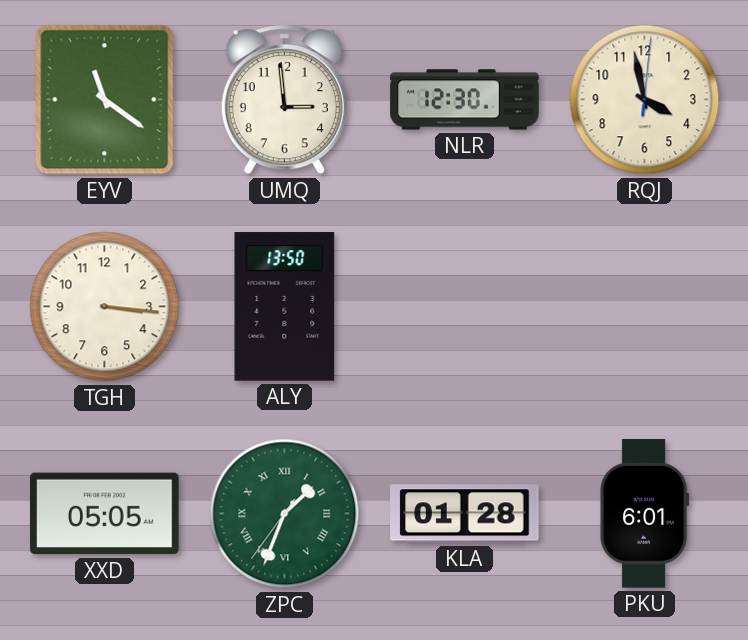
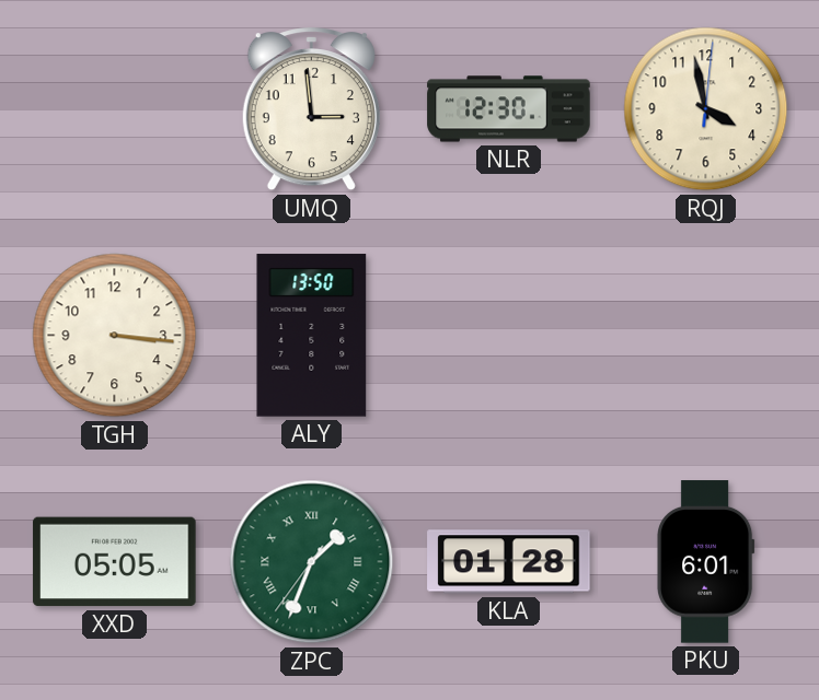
EYV: 11:21 -> none (105, 100)
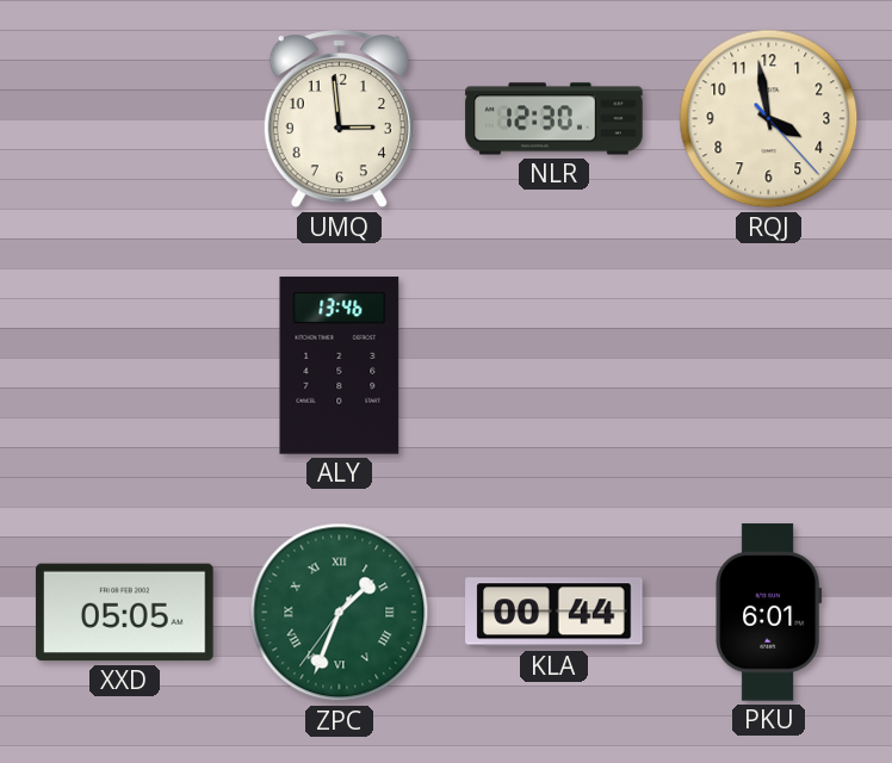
RQJ: 3:58:01 -> 3:58:23 (769, 119)
TGH: 3:16 -> none (115, 336)
ALY: 13:50 -> 13:46 (340, 366)
KLA: 01:28 -> 00:44 (555, 613)
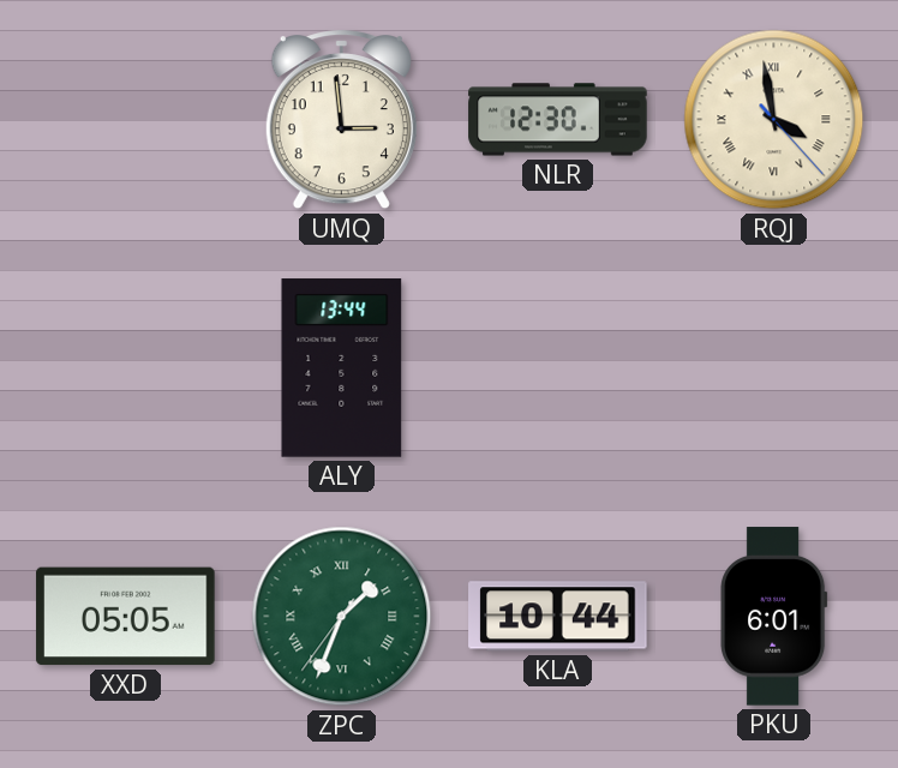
RQJ numerals: Arabic -> Roman (774, 120)
ALY: 13:46 -> 13:44 (342, 368)
KLA: 00:44 -> 10:44 (558, 617)
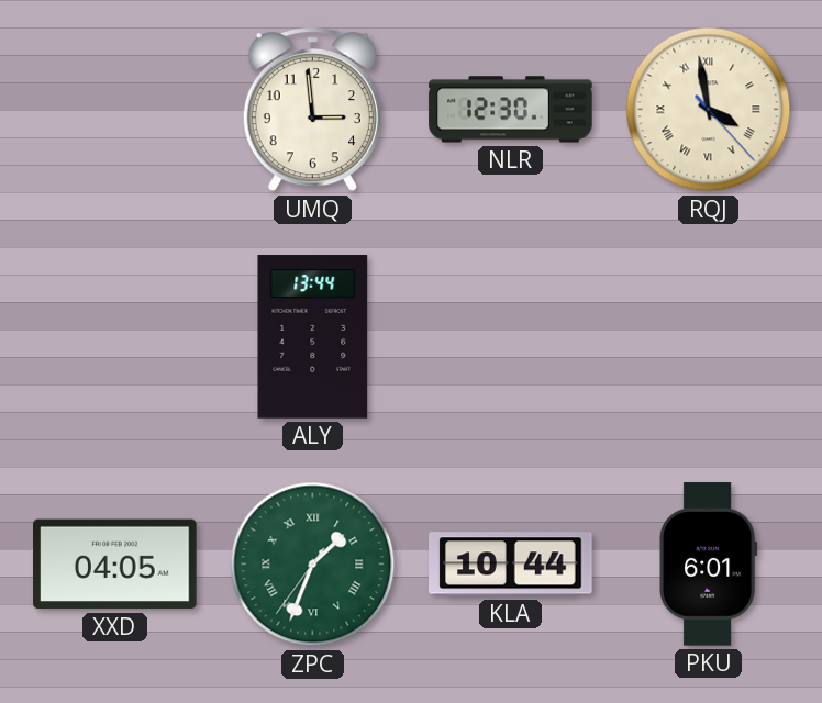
XXD: 05:05 -> 04:05 (115, 565)
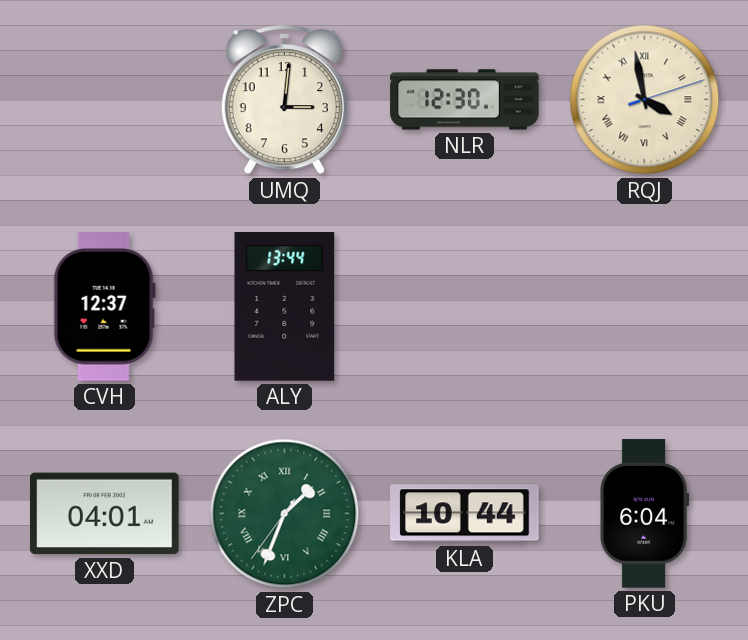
UMQ: 2:59 -> 3:01 (284, 100)
RQJ: 3:58:23 -> 3:58:12 (645, 100)
CVH: none -> 12:37 (104, 307)
XXD: 04:05 -> 04:01 (105, 514)
PKU: 6:01 -> 6:04 (645, 514)
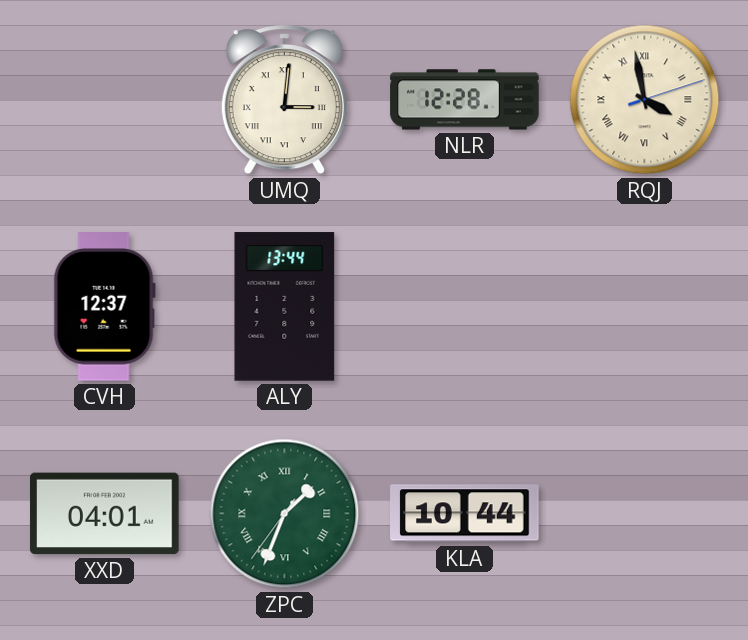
UMQ numerals: Arabic -> Roman (284, 100)
NLR: 12:30 -> 12:28 (465, 100)
PKU: 6:04 -> none (645, 514)
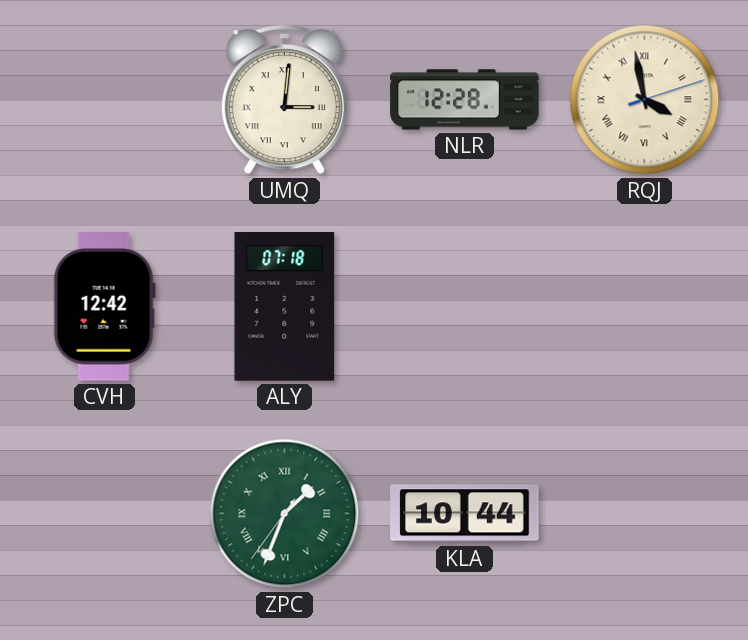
CVH: 12:37 -> 12:42 (104, 307)
ALY: 13:44 -> 07:18 (285, 307)
XXD: 04:01 -> none (105, 514)
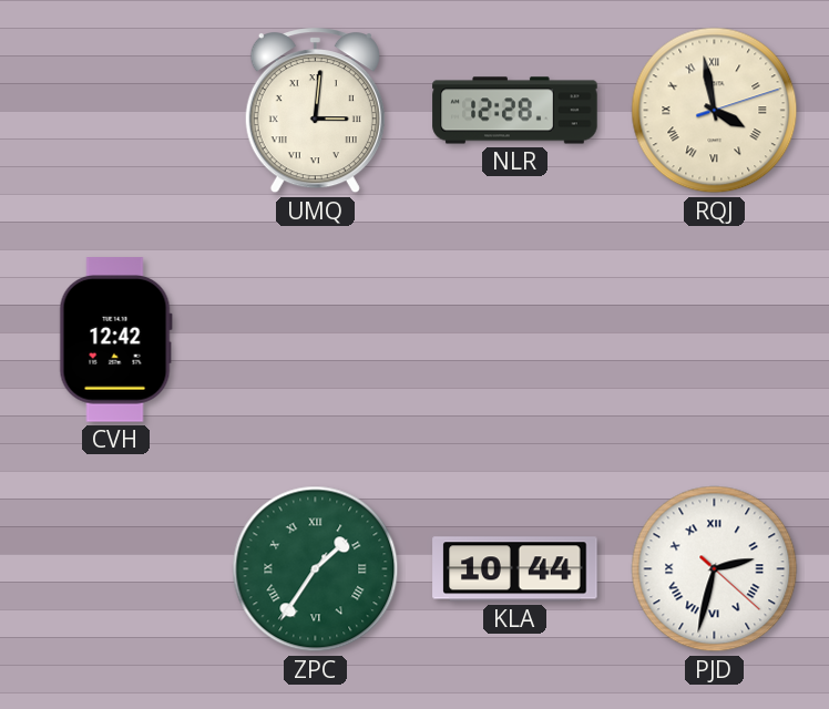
ALY: 07:18 -> none (285, 307)
ZPC: 1:33 -> 1:35 (316, 569)
PJD: none -> 2:32 (715, 569)
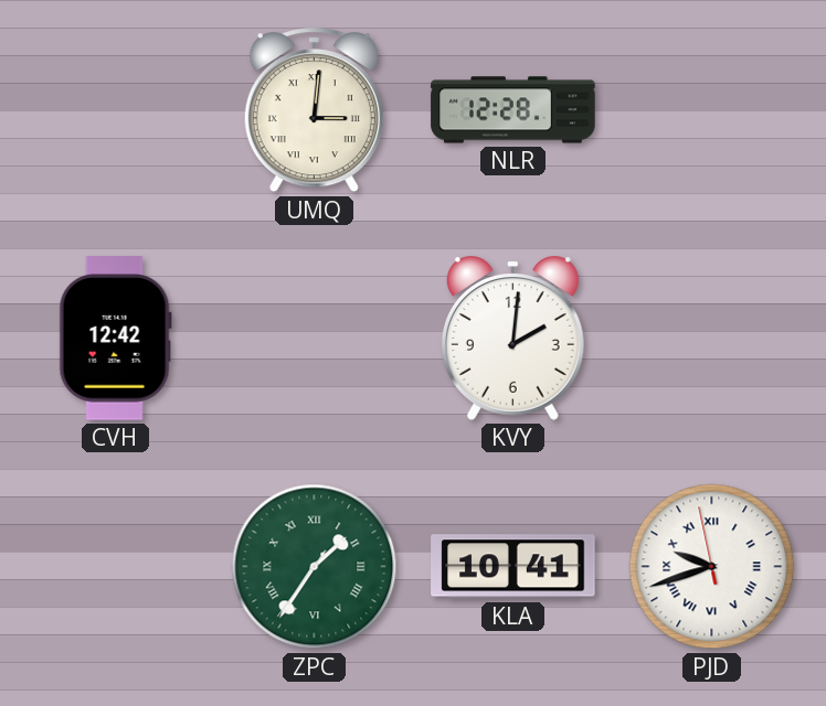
RQJ: 3:58 -> none (715, 111)
KVY: none -> 2:01 (512, 338)
KLA: 10:44 -> 10:41 (513, 567)
PJD: 2:32 -> 9:41 (712, 567)
